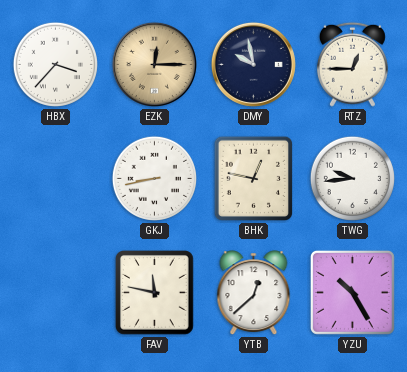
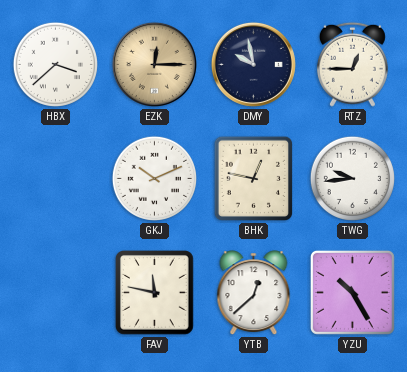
HBX: 3:37 -> 3:38 (55, 64)
GKJ: 8:43 -> 10:11 (154, 178)
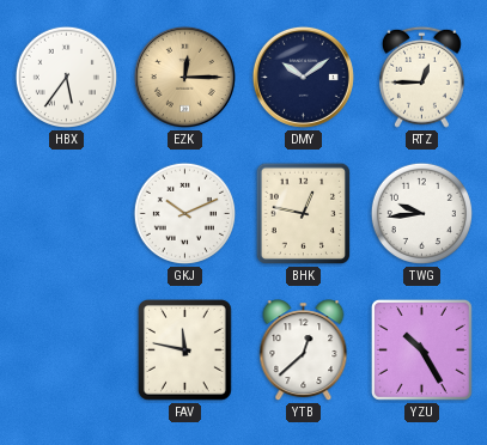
HBX: 3:38 -> 5:36 (66, 77)
DMY: 9:58 -> 10:09 (303, 77)
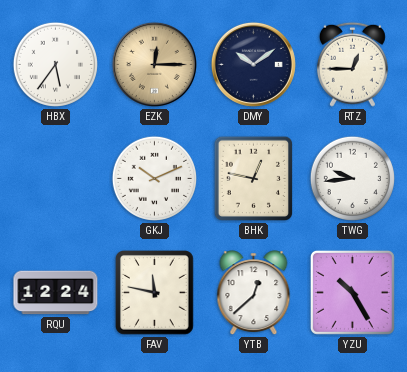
RQU: none -> 12:24 (56, 293)
